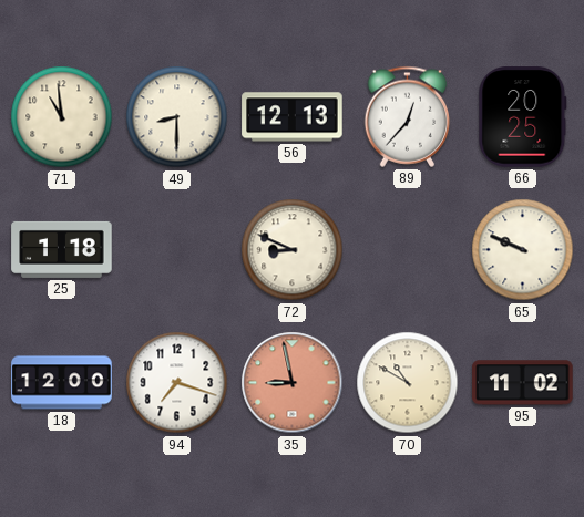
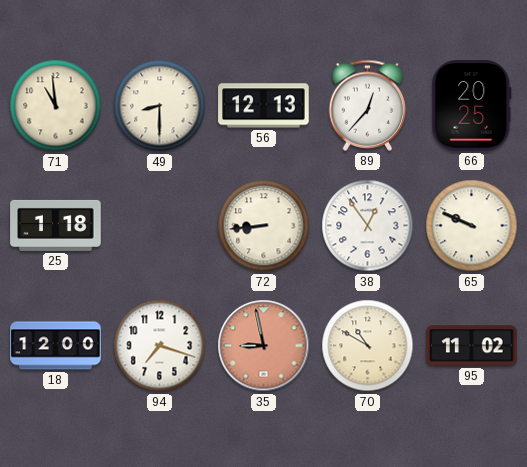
72: 8:49 -> 8:44 (264, 226)
38: none -> 12:54 (368, 226)
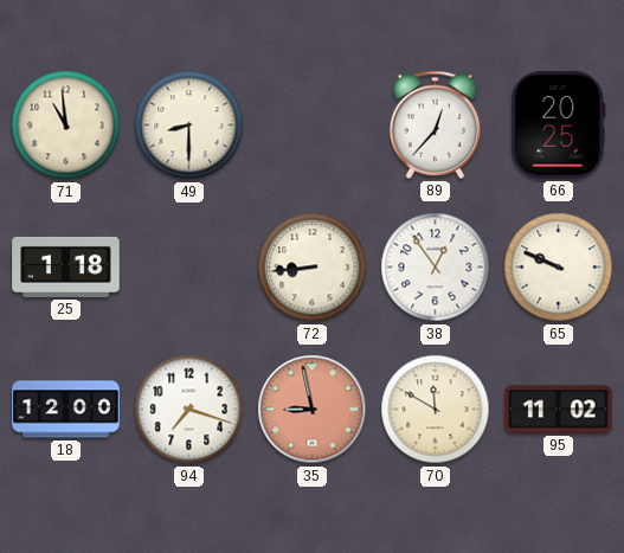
56: 12:13 -> none (264, 106)
70: 10:50 -> 11:50 (436, 410)
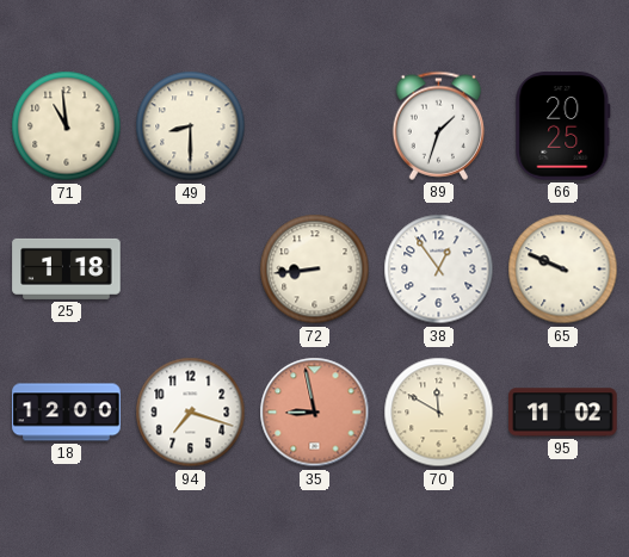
89: 12:37 -> 1:33 (439, 125)
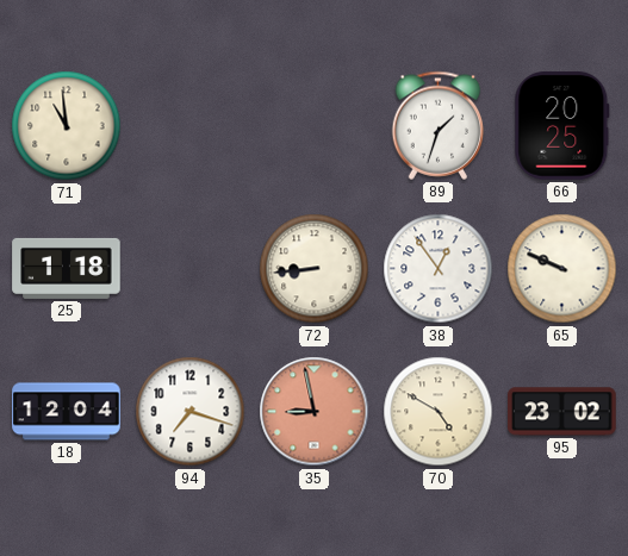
49: 8:30 -> none (191, 126)
18: 12:00 -> 12:04 (67, 412)
70: 11:50 -> 4:50 (439, 412)
95: 11:02 -> 23:02 (562, 412)
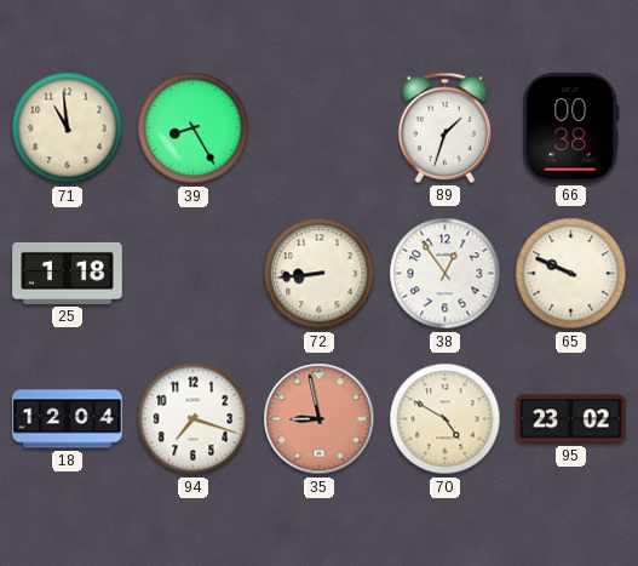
39: none -> 8:25 (194, 128)
66: 20:25 -> 00:38 (571, 128)
